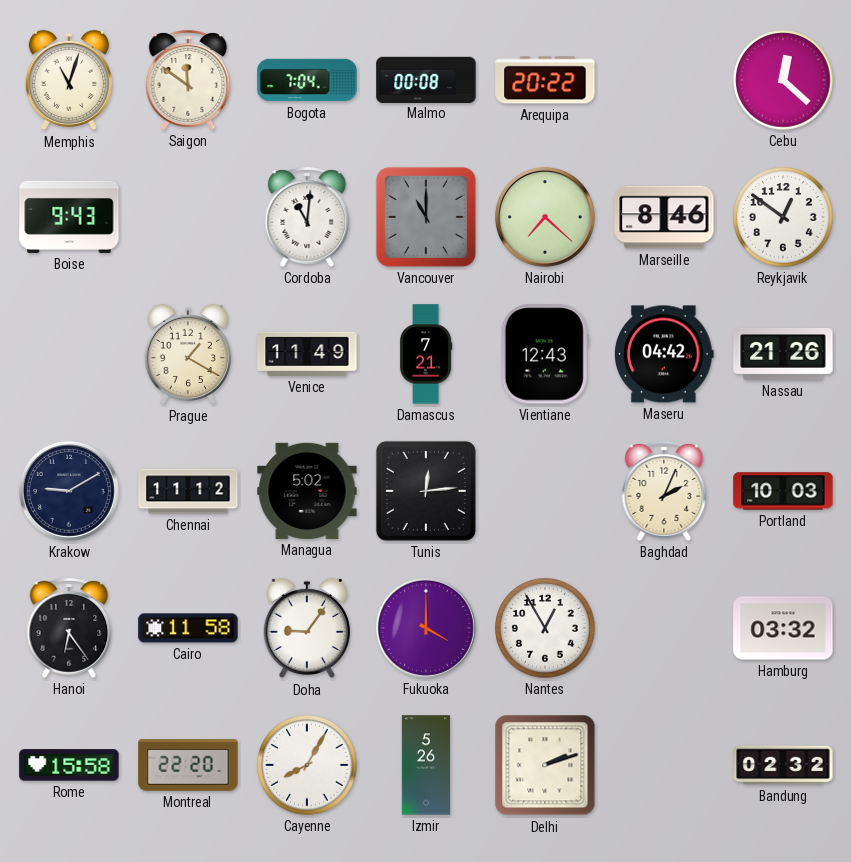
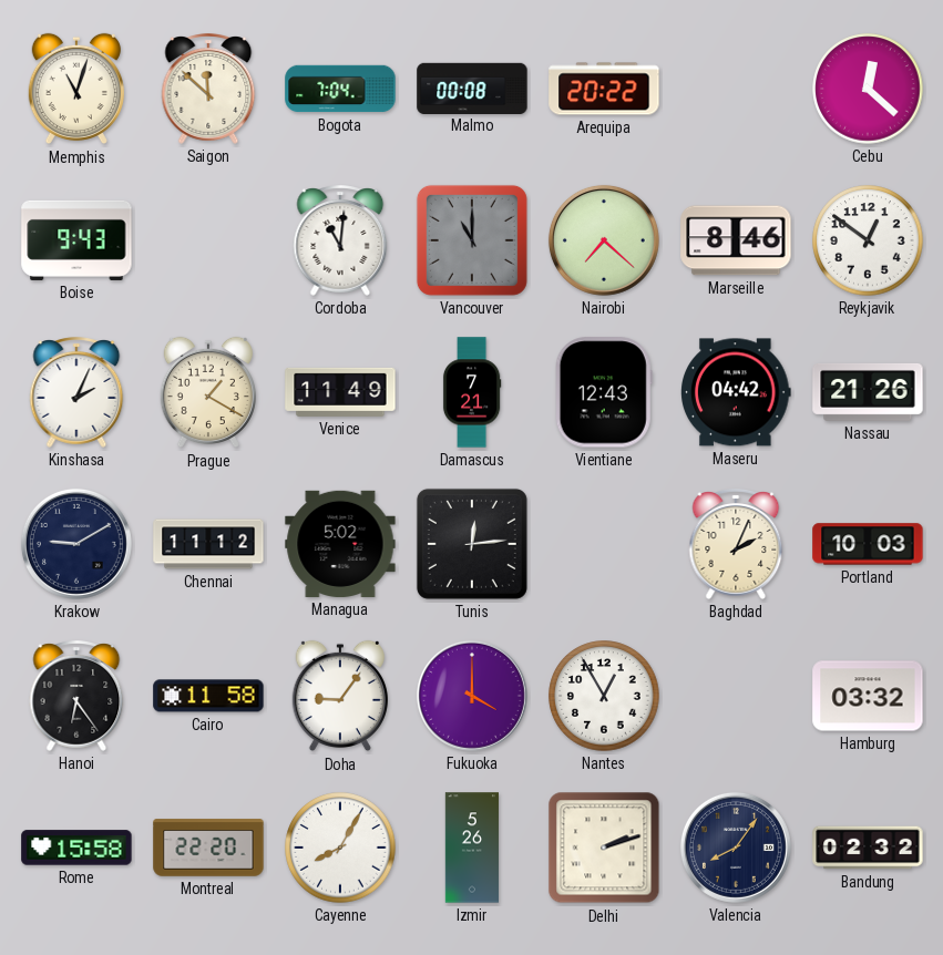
Saigon: 11:51 -> 11:52 (208, 89)
Kinshasa: none -> 2:04 (76, 392)
Valencia: none -> 8:06 (736, 848)
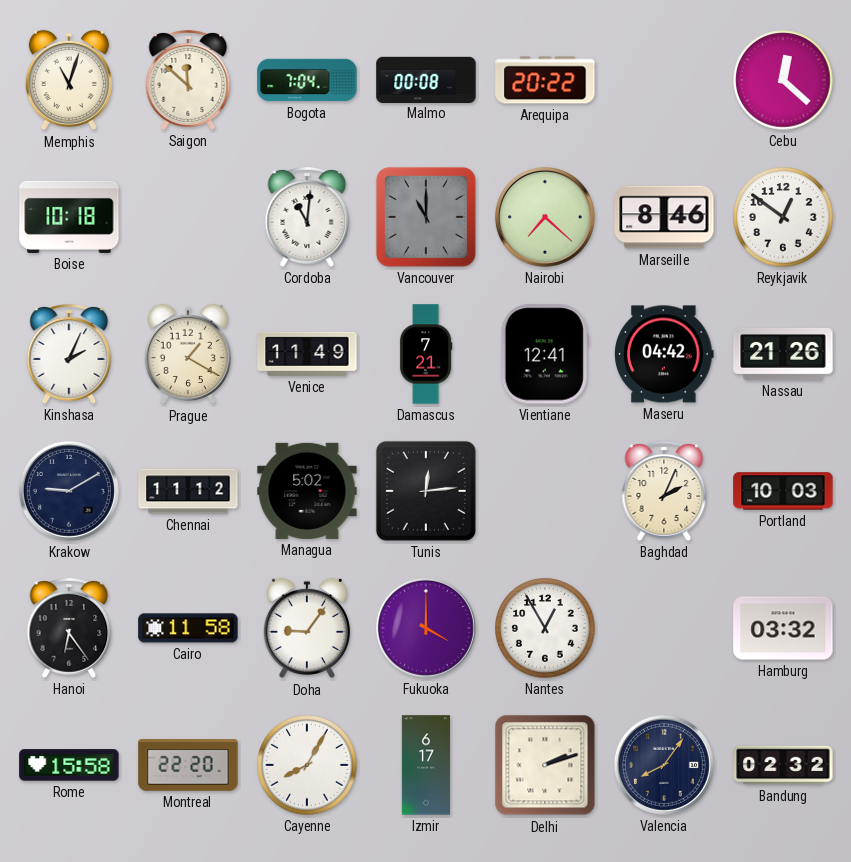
Boise: 9:43 -> 10:18 (69, 217)
Vientiane: 12:43 -> 12:41 (545, 354)
Izmir: 5:26 -> 6:17 (425, 765)
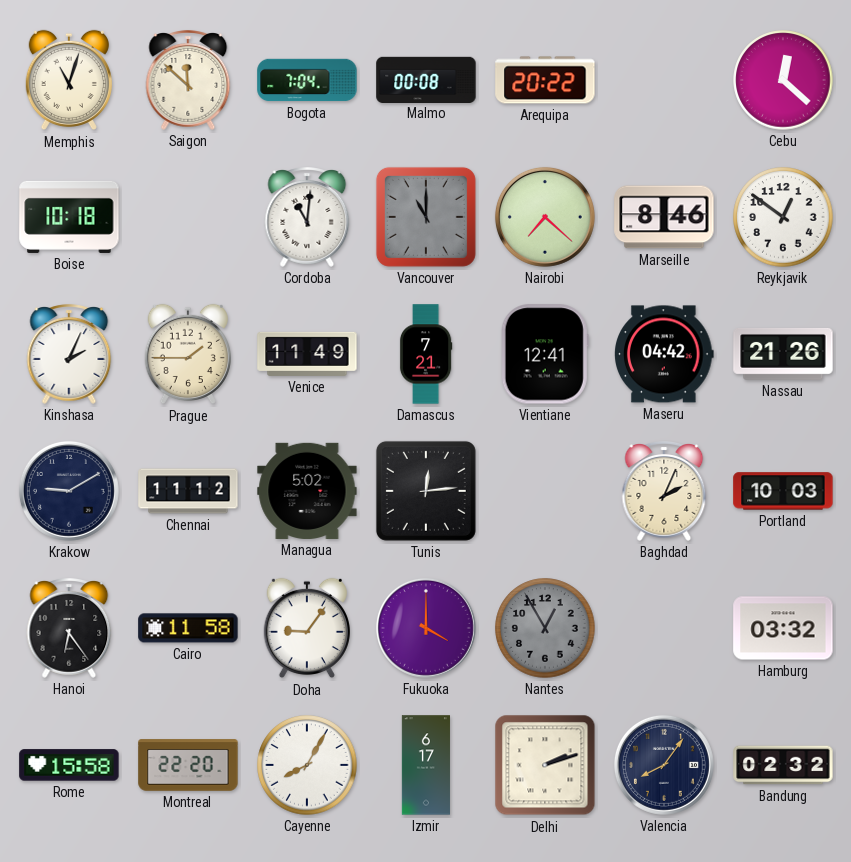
Prague: 1:20 -> 1:45 (188, 354)
Nantes dial: white -> grey (545, 628)
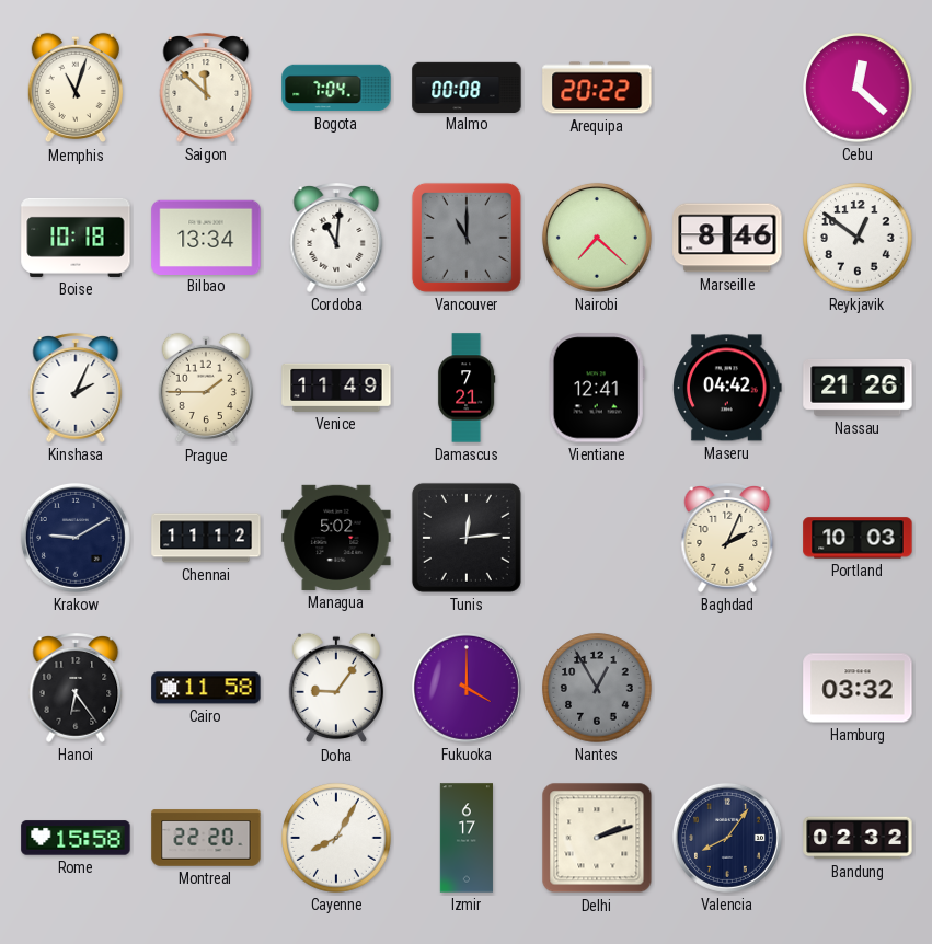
Bilbao: none -> 13:34 (206, 237)
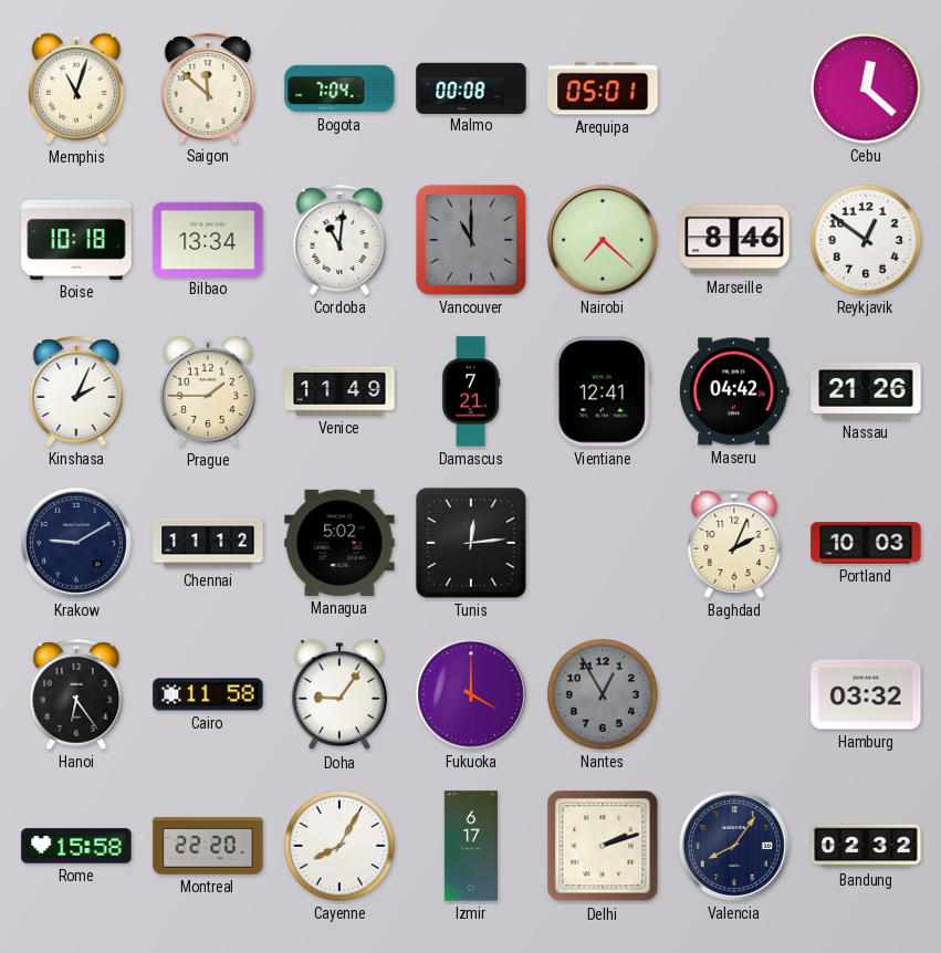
Arequipa: 20:22 -> 05:01 (603, 88)
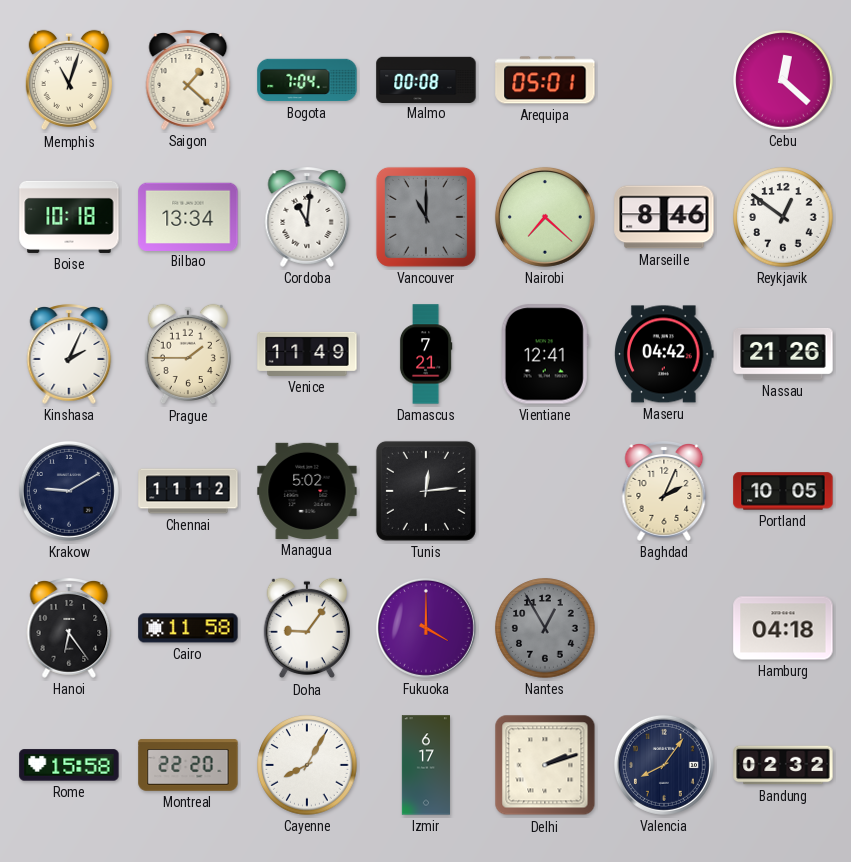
Saigon: 11:52 -> 1:22 (188, 80)
Portland: 10:03 -> 10:05 (783, 491)
Hamburg: 03:32 -> 04:18 (783, 628)
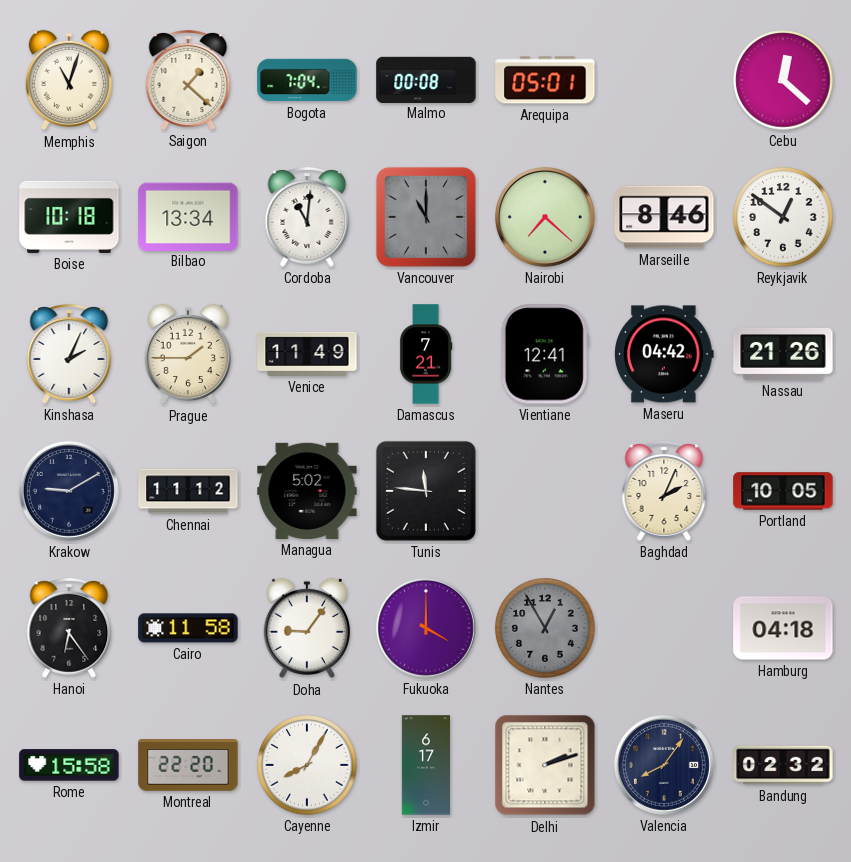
Tunis: 12:14 -> 11:46 (426, 491)
